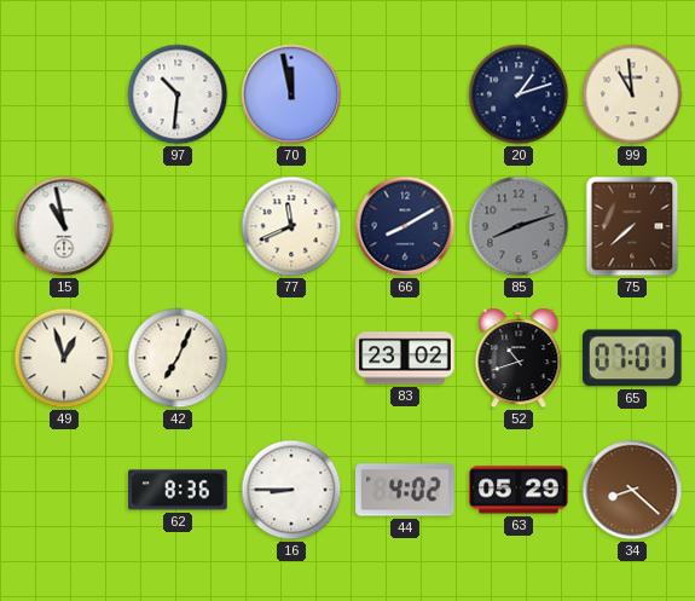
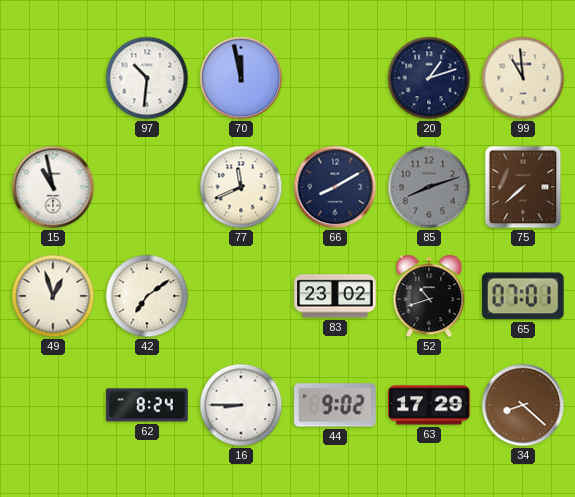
42: 7:04 -> 7:09 (147, 296)
62: 8:36 -> 8:24 (147, 405)
44: 4:02 -> 9:02 (335, 405)
63: 05:29 -> 17:29 (429, 405)
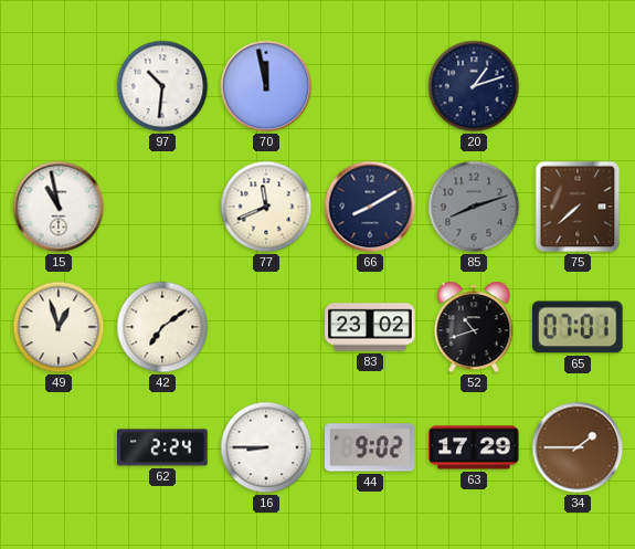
99: 10:59 -> none (523, 78)
62: 8:24 -> 2:24 (162, 447)
34: 8:22 -> 1:45 (578, 447)
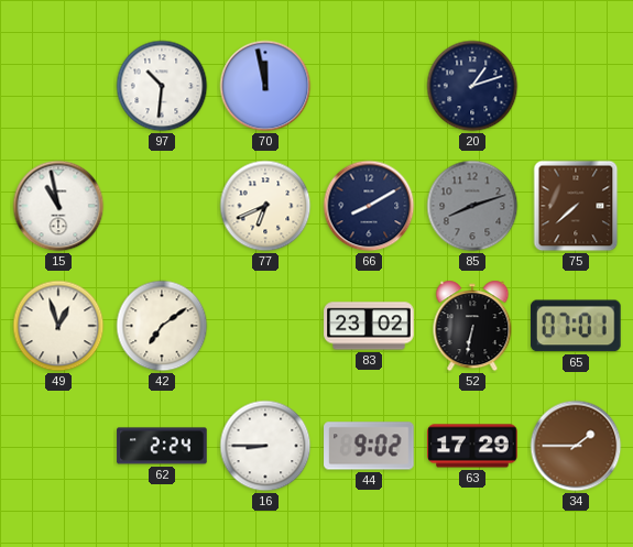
77: 11:41 -> 6:41 (265, 206)
52: 10:42 -> 6:32 (472, 326)
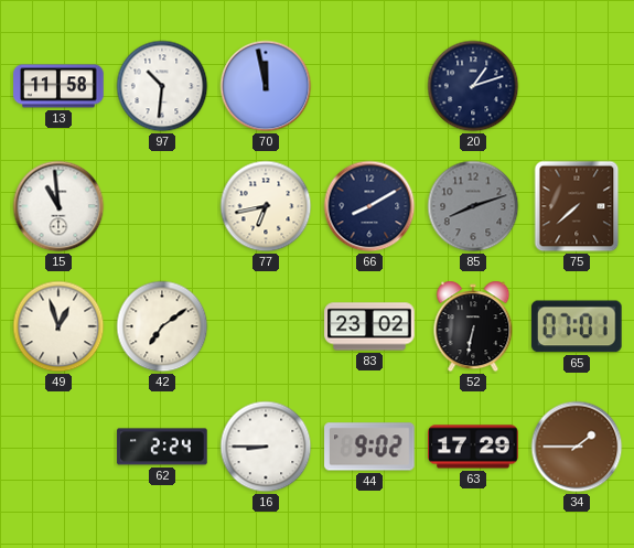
13: none -> 11:58 (58, 86)
15: 10:58 -> 10:59 (58, 206)
77: 6:41 -> 6:43 (266, 206)
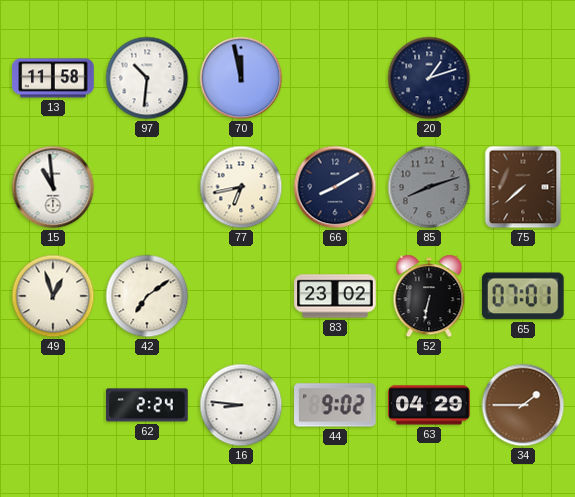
16: 8:45 -> 8:46 (241, 405)
63: 17:29 -> 04:29 (429, 405)
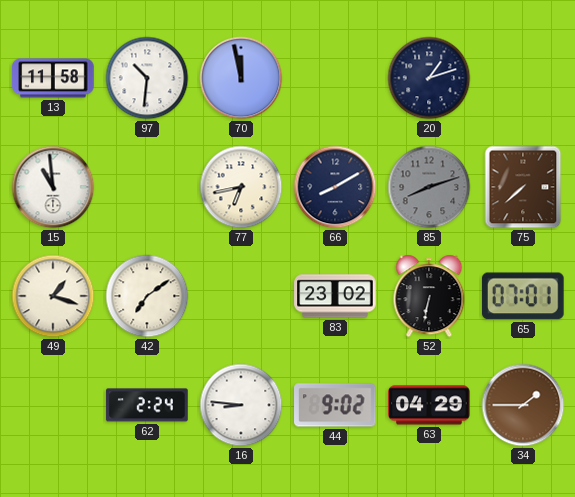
49: 12:57 -> 1:18 (53, 296)
